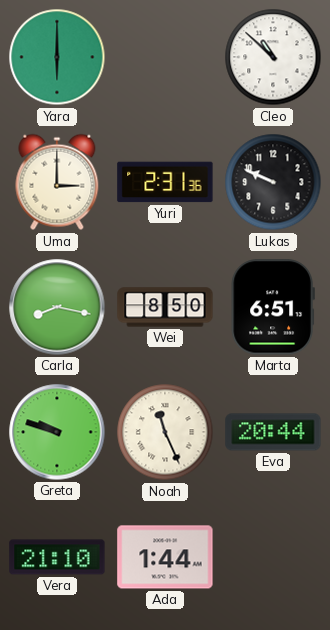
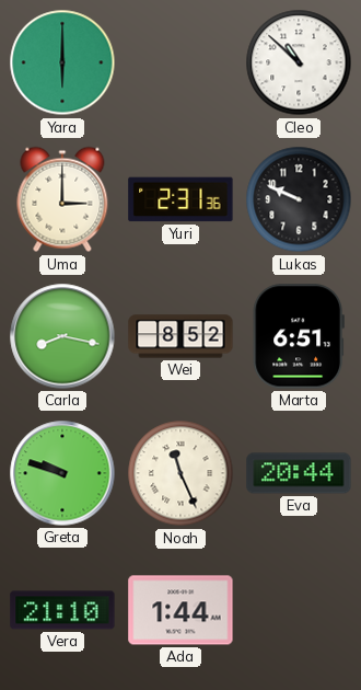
Wei: 8:50 -> 8:52 (180, 336)
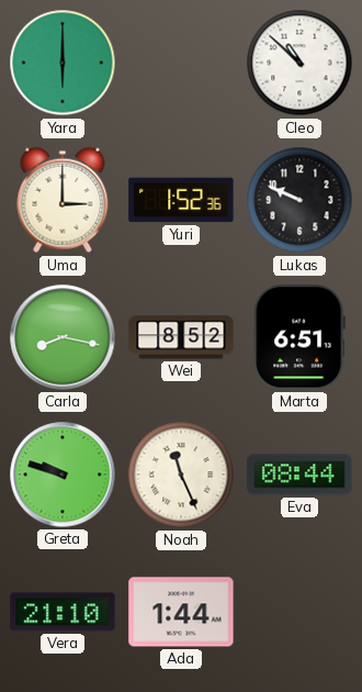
Yuri: 2:31 -> 1:52 (181, 200)
Eva: 20:44 -> 08:44 (299, 475)
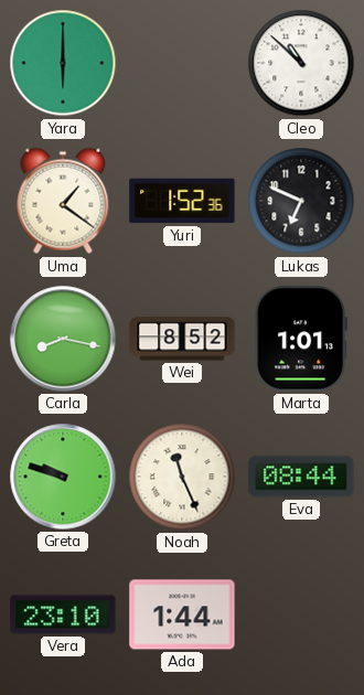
Uma: 3:00 -> 1:21 (63, 201)
Lukas: 9:49 -> 6:49 (301, 201)
Marta: 6:51 -> 1:01 (301, 339)
Vera: 21:10 -> 23:10 (63, 614)
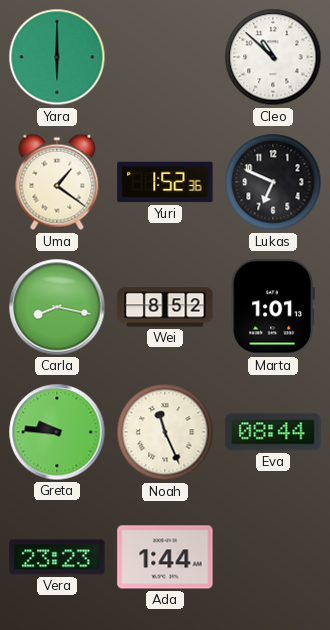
Greta: 9:48 -> 9:46 (57, 432)
Vera: 23:10 -> 23:23 (57, 557)
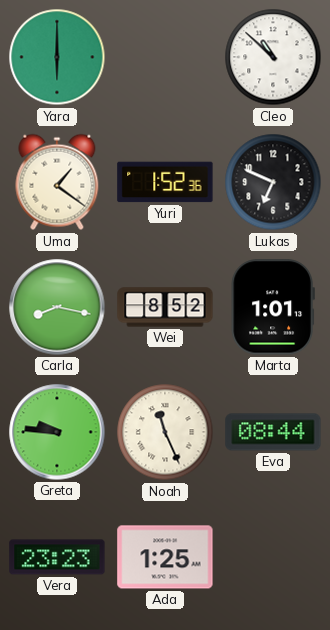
Ada: 1:44 -> 1:25 (165, 557)
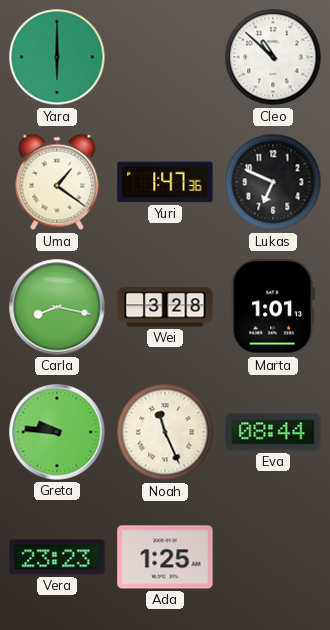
Yuri: 1:52 -> 1:47 (165, 182)
Wei: 8:52 -> 3:28 (165, 307)
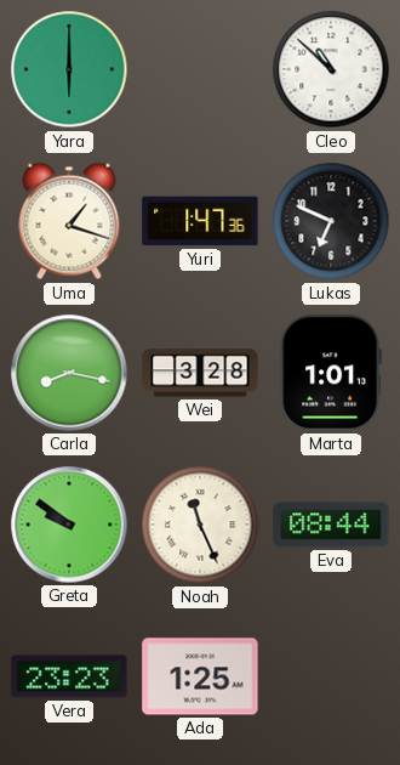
Uma: 1:21 -> 1:18 (69, 221)
Greta: 9:46 -> 9:51 (69, 525)
